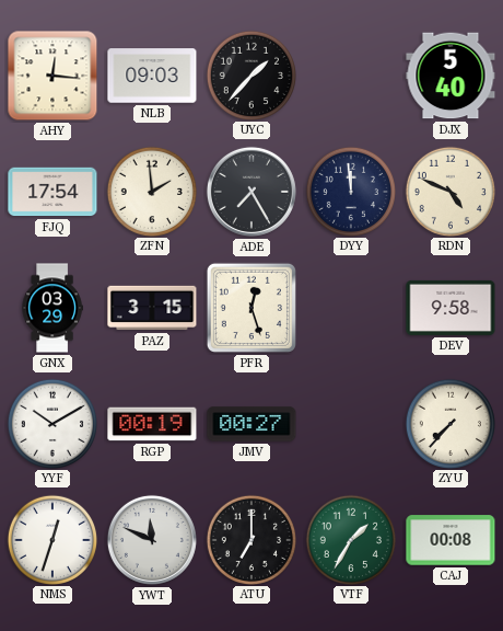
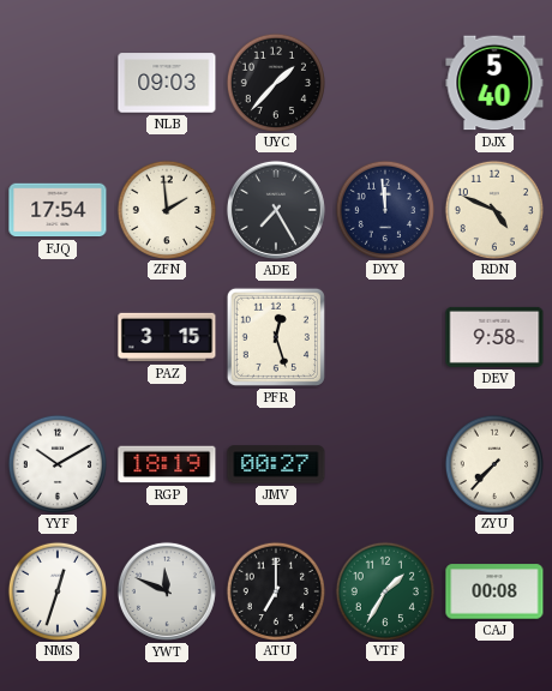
AHY: 12:16 -> none (52, 76)
GNX: 03:29 -> none (52, 308)
RGP: 00:19 -> 18:19 (167, 464)
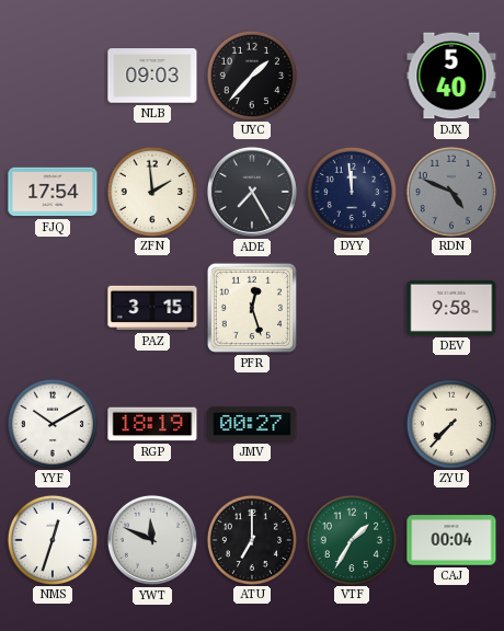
RDN dial: cream -> grey (450, 191)
CAJ: 00:08 -> 00:04 (451, 540)
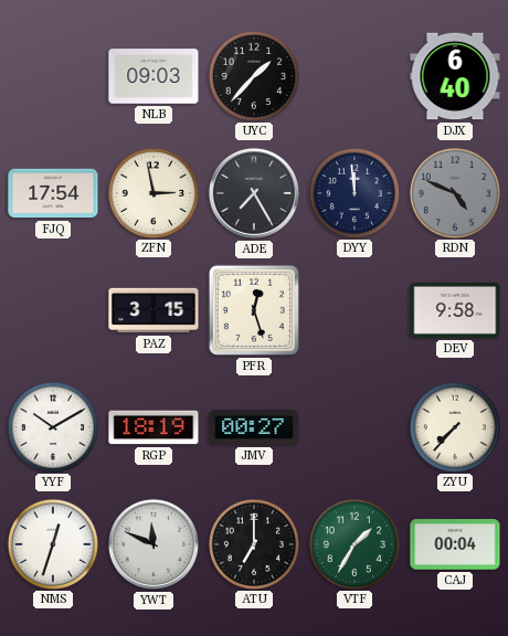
DJX: 5:40 -> 6:40 (455, 76)
ZFN: 1:59 -> 2:58 (152, 192)
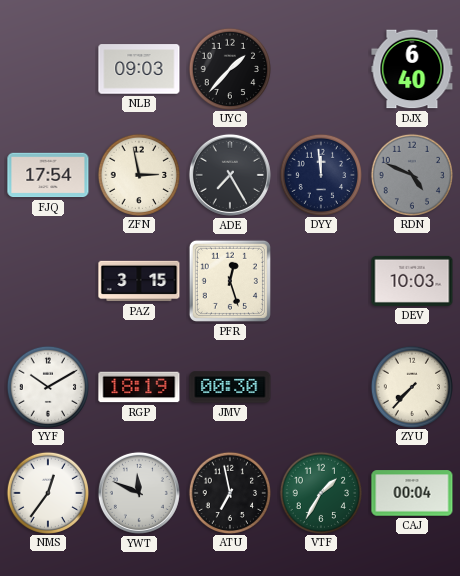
DEV: 9:58 -> 10:03 (412, 281)
JMV: 00:27 -> 00:30 (230, 387)
NMS: 12:33 -> 12:36 (47, 492)
ATU: 7:00 -> 6:58 (229, 492)
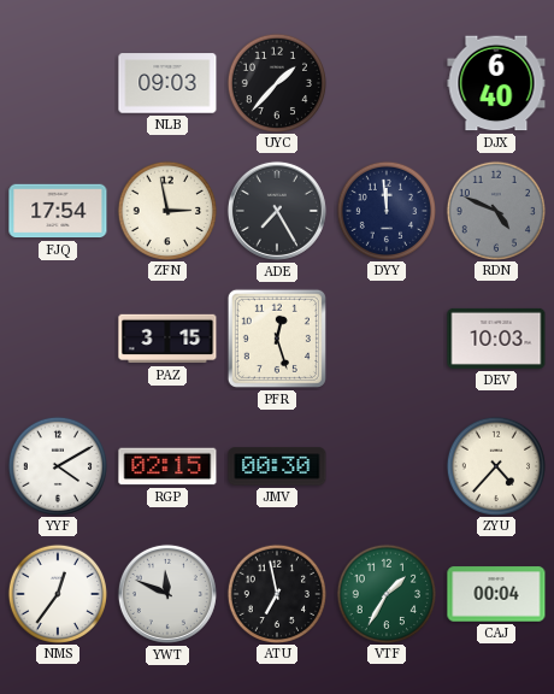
YYF: 10:10 -> 4:10 (57, 465)
RGP: 18:19 -> 02:15 (167, 466)
ZYU: 7:37 -> 4:37 (495, 465)
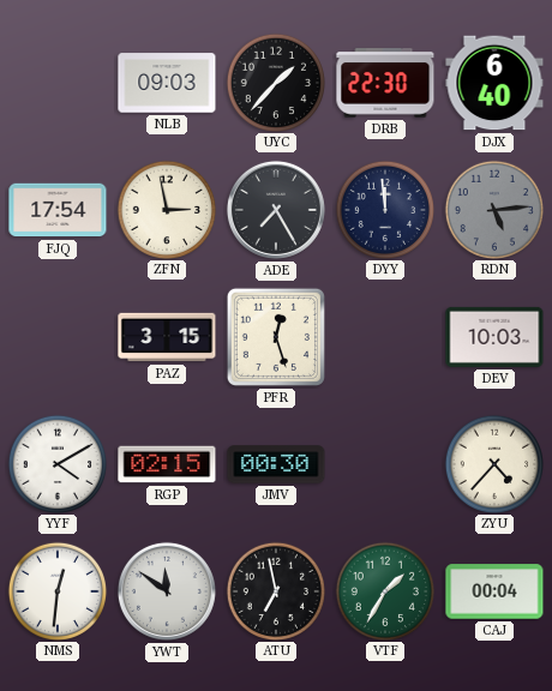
DRB: none -> 22:30 (385, 83)
RDN: 4:49 -> 5:14 (493, 209)
NMS: 12:36 -> 12:31 (56, 590)
YWT: 11:49 -> 11:51 (167, 591)
